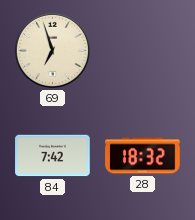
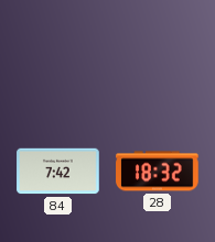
69: 6:57 -> none (52, 50)
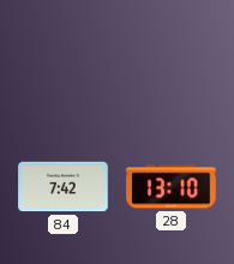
28: 18:32 -> 13:10 (172, 187)
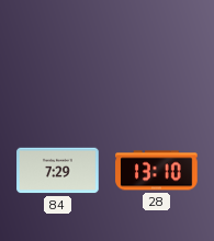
84: 7:42 -> 7:29 (58, 171)
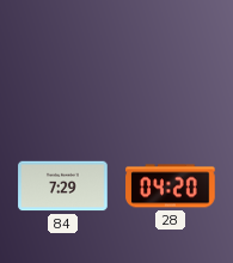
28: 13:10 -> 04:20 (171, 186)
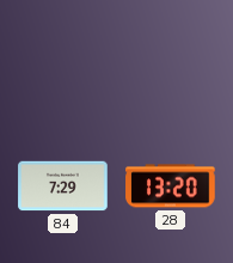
28: 04:20 -> 13:20 (171, 186)
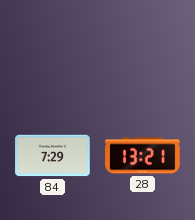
28: 13:20 -> 13:21 (143, 156)
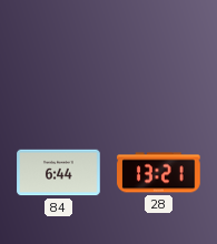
84: 7:29 -> 6:44 (59, 173)
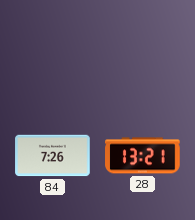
84: 6:44 -> 7:26 (53, 156)
